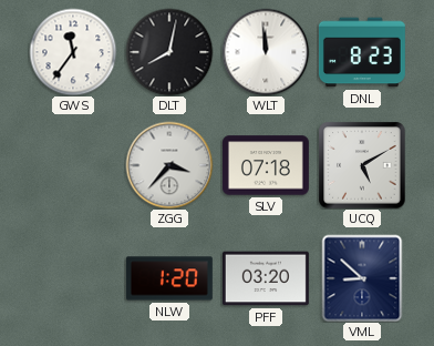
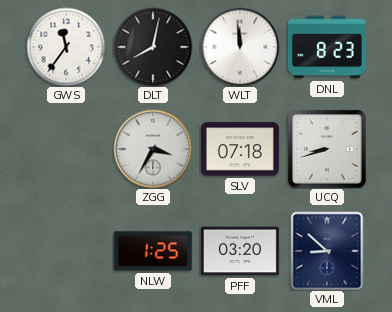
ZGG: 3:37 -> 3:35 (153, 149)
UCQ: 5:10 -> 8:42 (327, 149)
NLW: 1:20 -> 1:25 (153, 251)
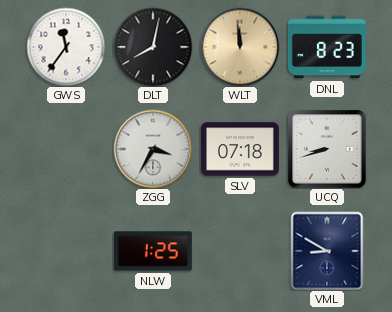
WLT dial: white -> champagne (240, 47)
PFF: 03:20 -> none (240, 251)
VML: 8:52 -> 8:50 (327, 251)
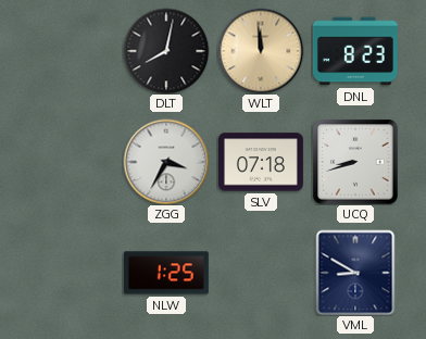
GWS: 11:36 -> none (66, 47)
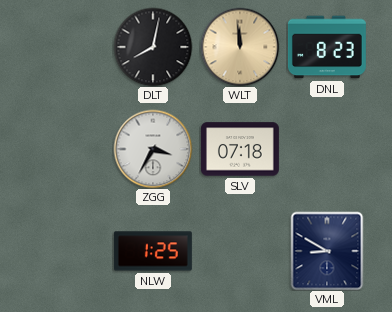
UCQ: 8:42 -> none (355, 162)
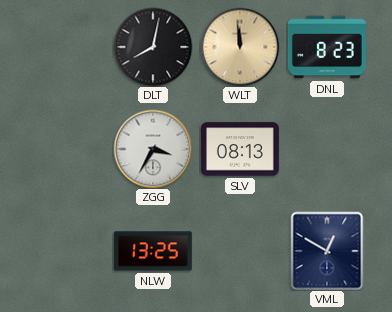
SLV: 07:18 -> 08:13 (240, 149)
NLW: 1:25 -> 13:25 (153, 251)
VML: 8:50 -> 12:50 (327, 251)
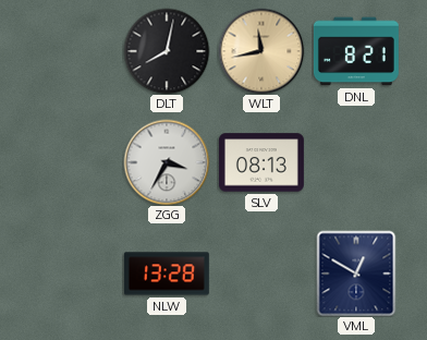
WLT: 11:59 -> 11:43 (261, 51)
DNL: 8:23 -> 8:21 (356, 51)
NLW: 13:25 -> 13:28 (167, 274)
